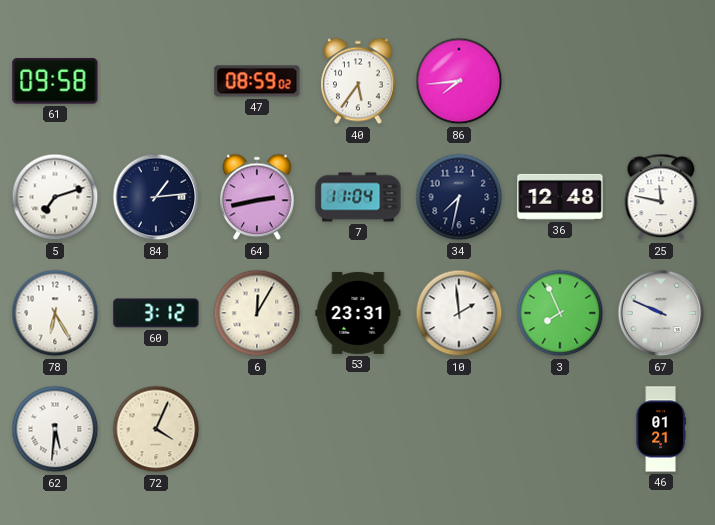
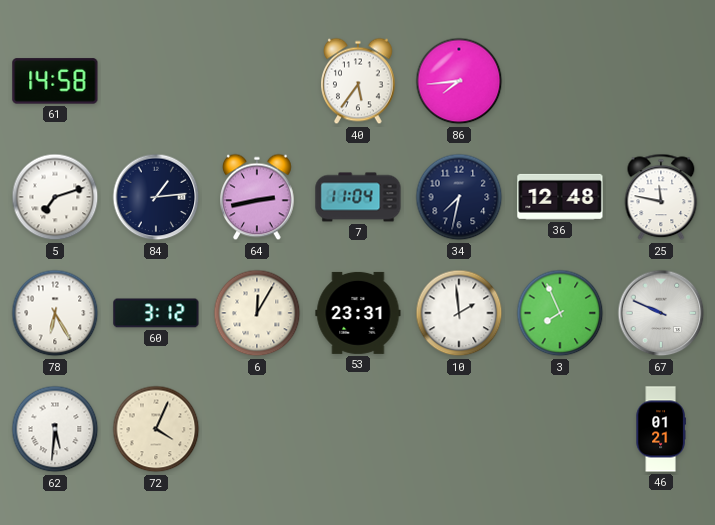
61: 09:58 -> 14:58 (55, 81)
47: 08:59 -> none (257, 81)
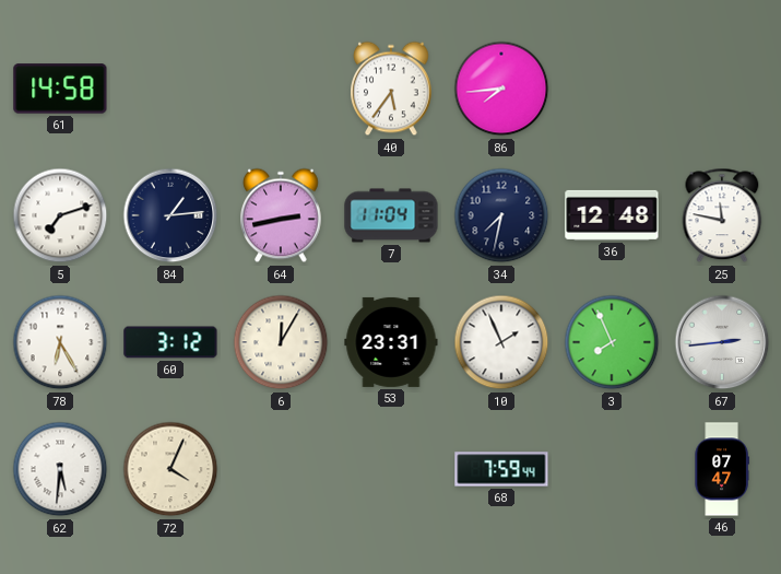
10: 1:59 -> 1:56 (501, 342)
67: 9:49 -> 2:44 (722, 342)
68: none -> 7:59 (501, 469)
46: 01:21 -> 07:47 (722, 469)
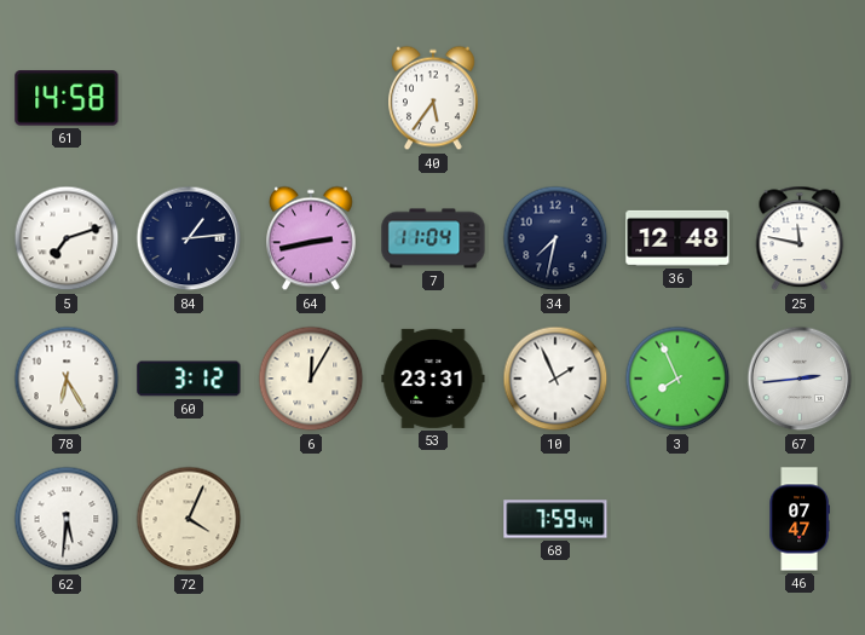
86: 7:44 -> none (501, 89)
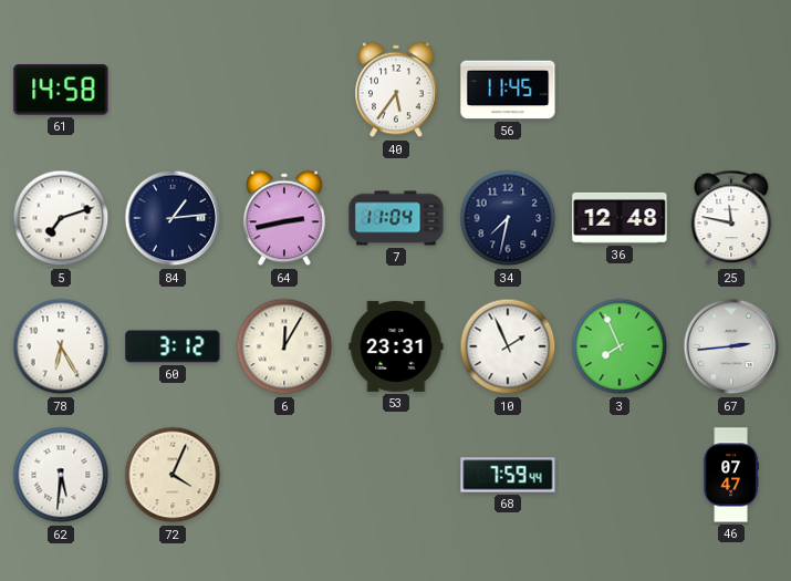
56: none -> 11:45 (508, 90)
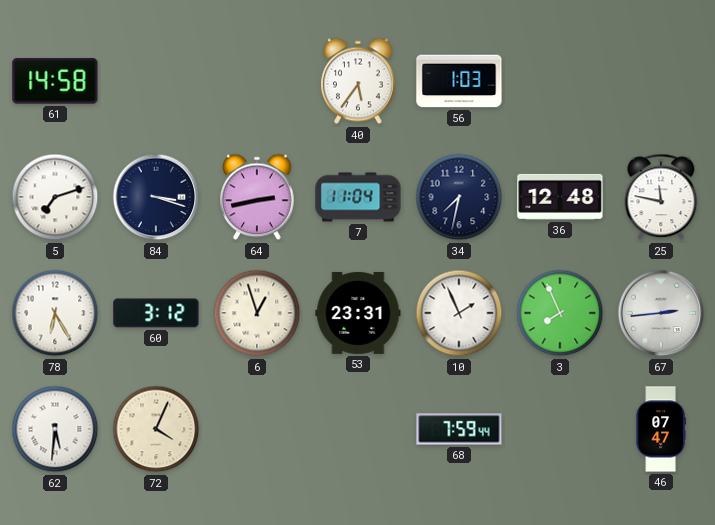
56: 11:45 -> 1:03 (459, 81)
84: 1:14 -> 3:18 (156, 197)
6: 12:05 -> 12:57 (257, 313)
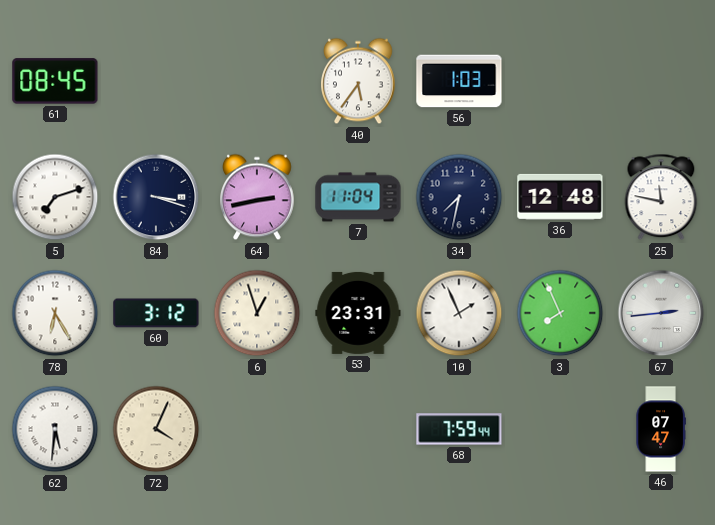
61: 14:58 -> 08:45 (55, 81)
